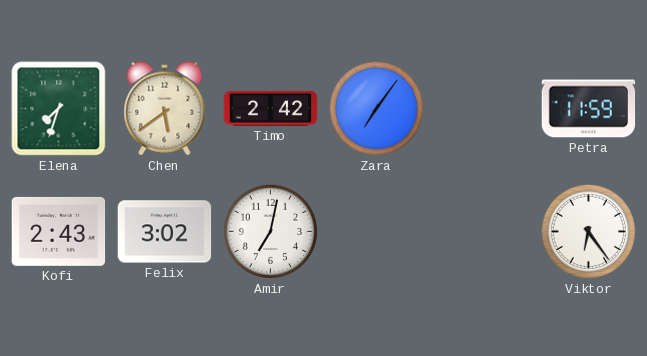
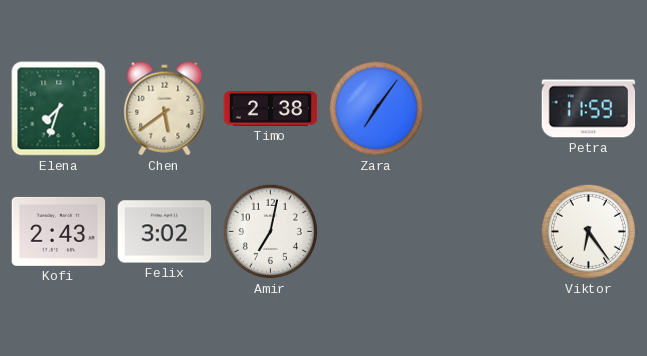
Timo: 2:42 -> 2:38 (271, 109)
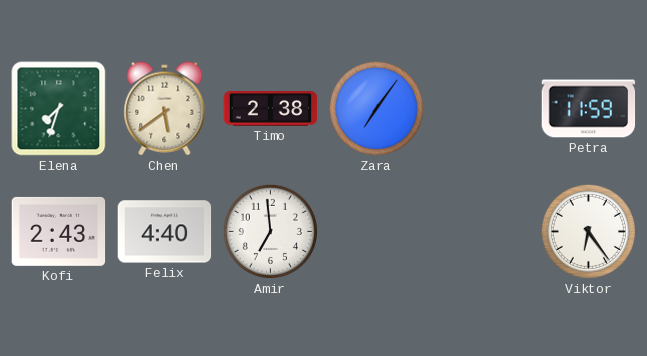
Felix: 3:02 -> 4:40 (165, 232)
Amir: 7:02 -> 6:59 (270, 231)
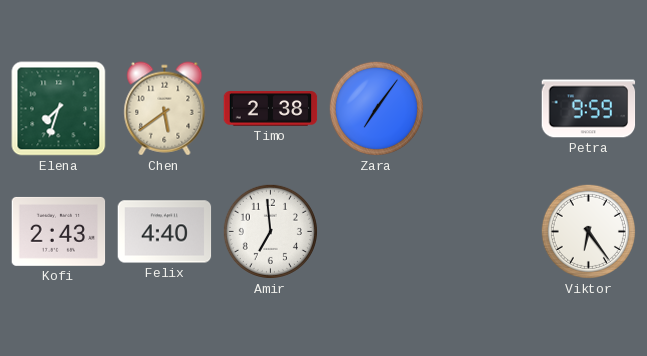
Petra: 11:59 -> 9:59 (589, 109)
